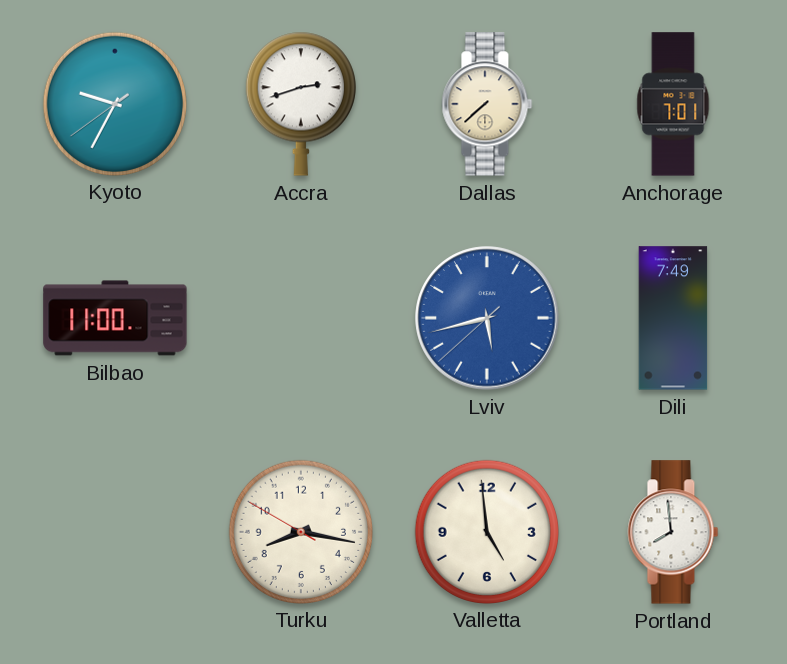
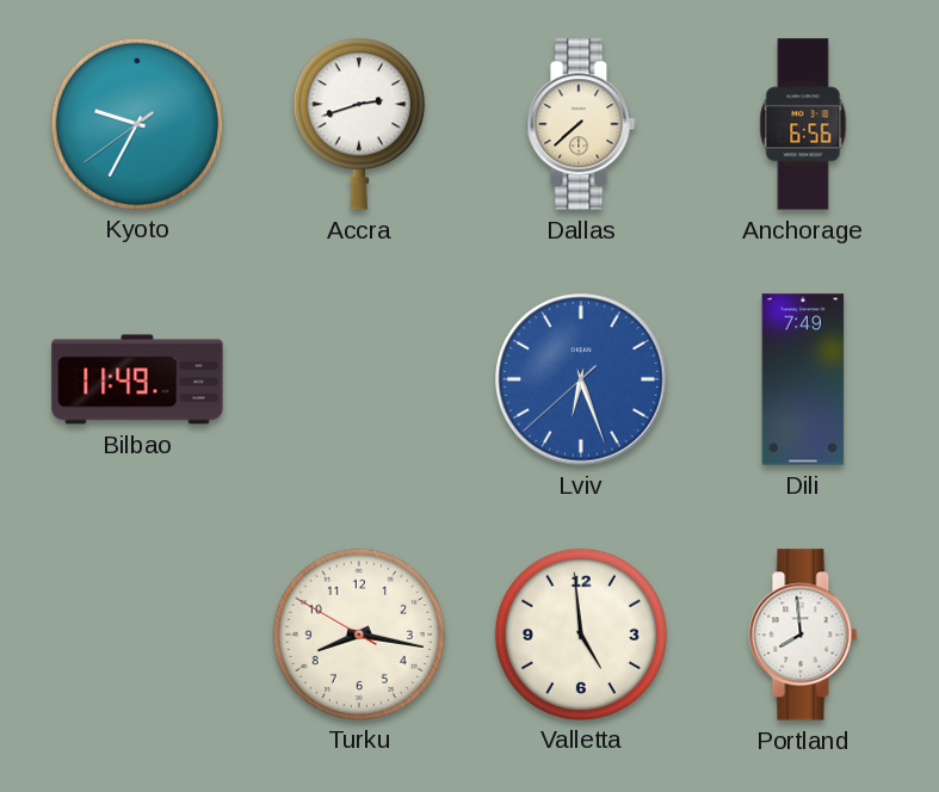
Anchorage: 7:01 -> 6:56 (803, 124)
Bilbao: 11:00 -> 11:49 (137, 379)
Lviv: 5:42 -> 6:26 (581, 379)
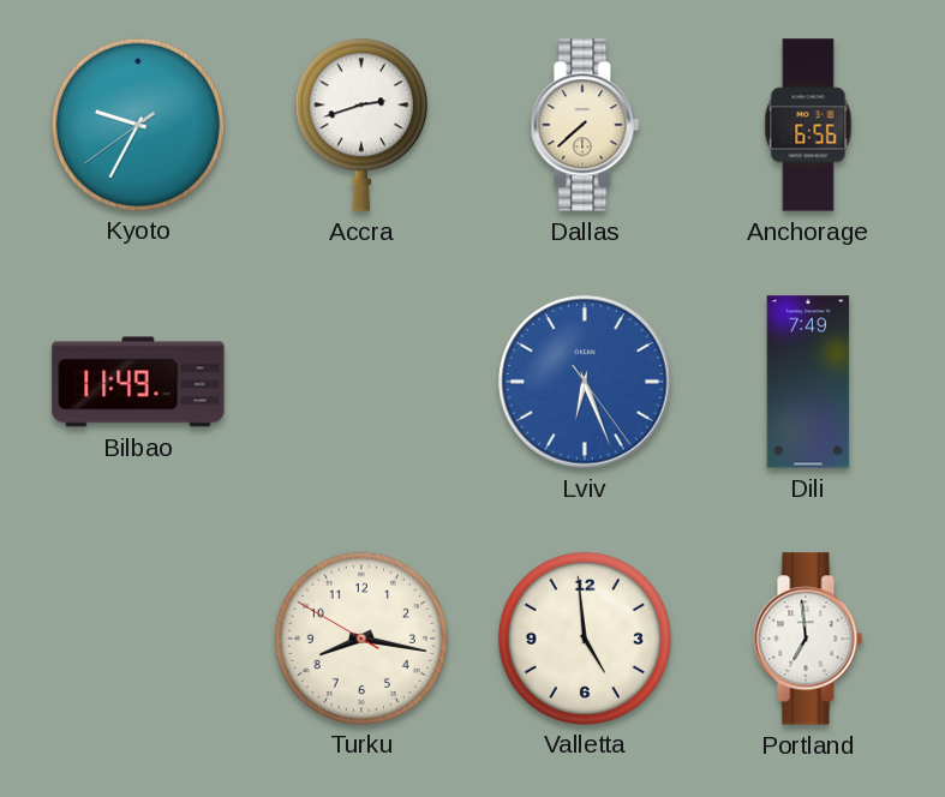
Lviv: 6:26:38 -> 6:26:24 (585, 382)
Portland: 7:59 -> 6:59 (808, 639)
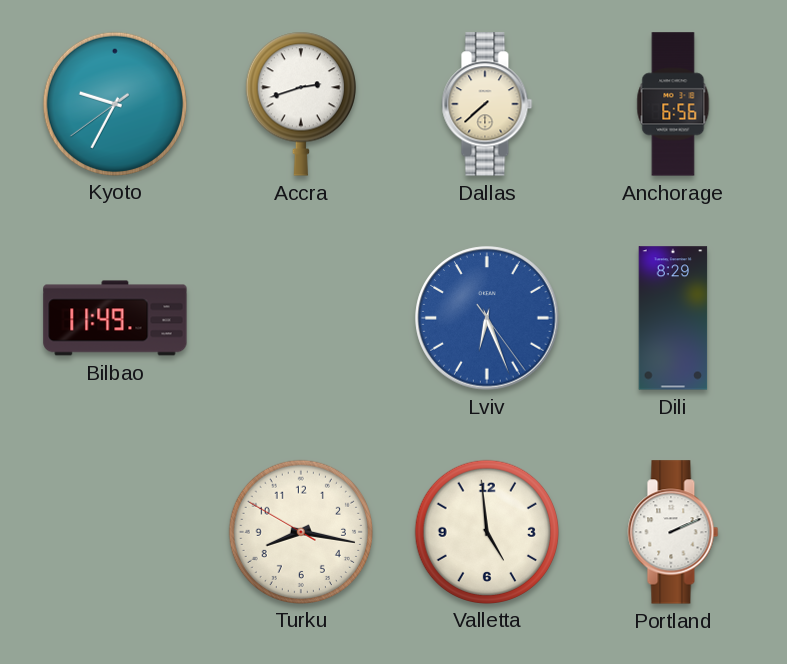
Dili: 7:49 -> 8:29 (673, 318)
Portland: 6:59 -> 2:11 (673, 532)
